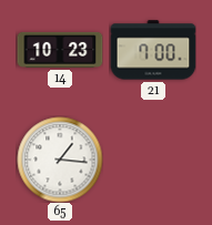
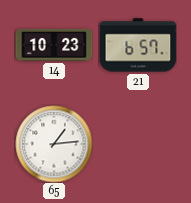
21: 7:00 -> 6:57 (138, 45)
65: 1:16 -> 1:14 (54, 144)
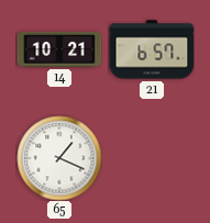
14: 10:23 -> 10:21 (59, 49)
65: 1:14 -> 1:19 (59, 158)
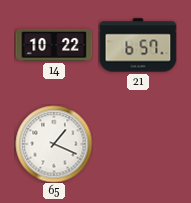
14: 10:21 -> 10:22 (54, 45)
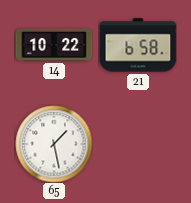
21: 6:57 -> 6:58 (138, 45)
65: 1:19 -> 1:28 (54, 144)
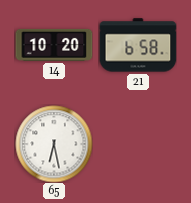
14: 10:22 -> 10:20 (54, 45)
65: 1:28 -> 6:28 (54, 144)
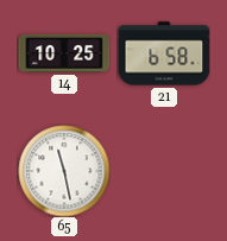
14: 10:20 -> 10:25 (64, 53)
65: 6:28 -> 11:28 (64, 171)
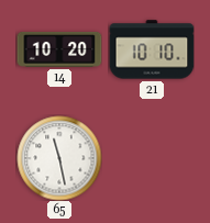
14: 10:25 -> 10:20 (59, 49)
21: 6:58 -> 10:10 (152, 49)
